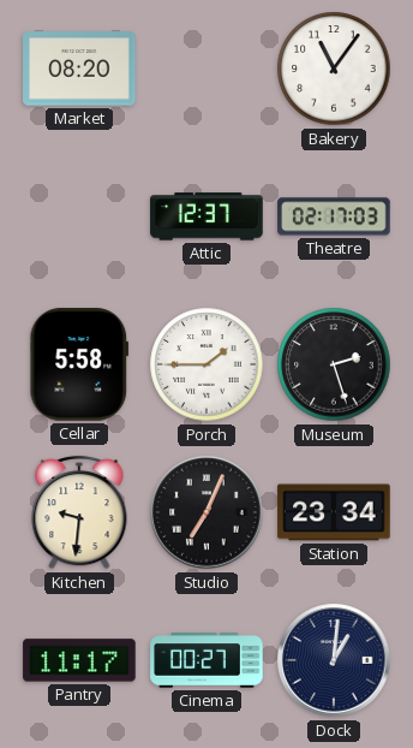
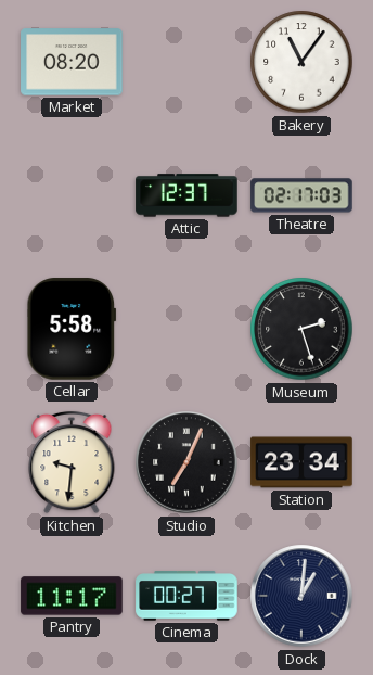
Porch: 1:45 -> none (206, 364)
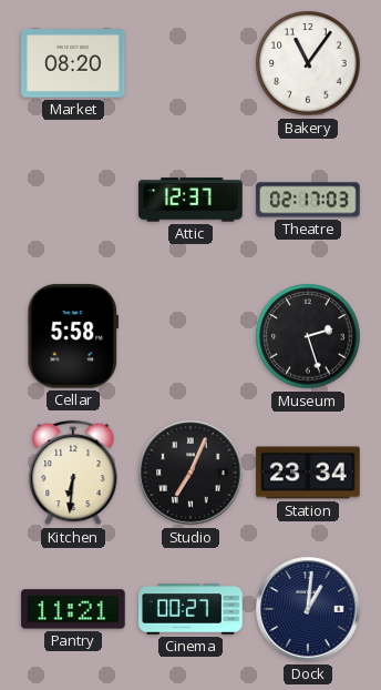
Kitchen: 9:31 -> 6:31 (73, 473)
Pantry: 11:17 -> 11:21 (73, 609)
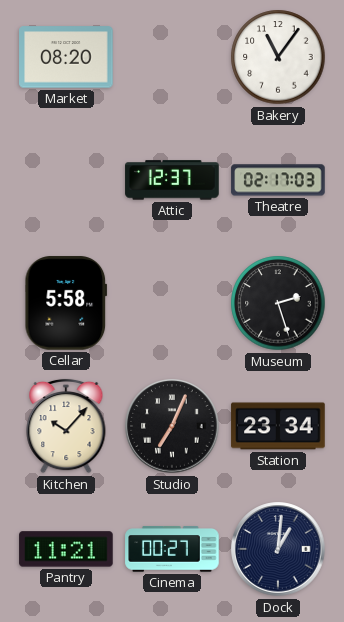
Kitchen: 6:31 -> 10:07 (66, 426)
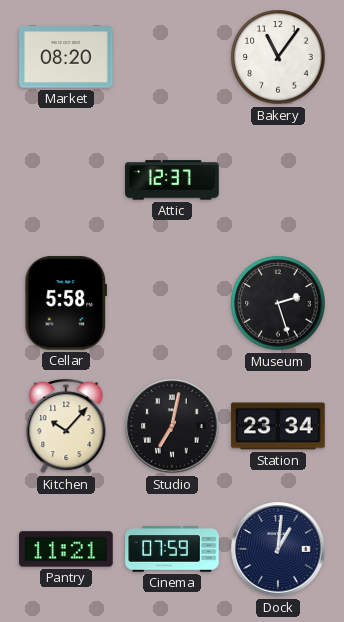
Theatre: 02:17 -> none (278, 180)
Studio: 7:04 -> 7:02 (172, 426)
Cinema: 00:27 -> 07:59 (172, 549)
